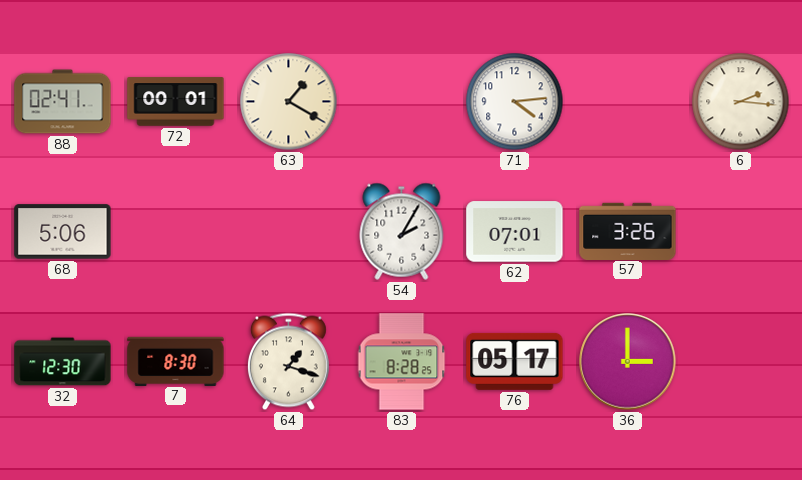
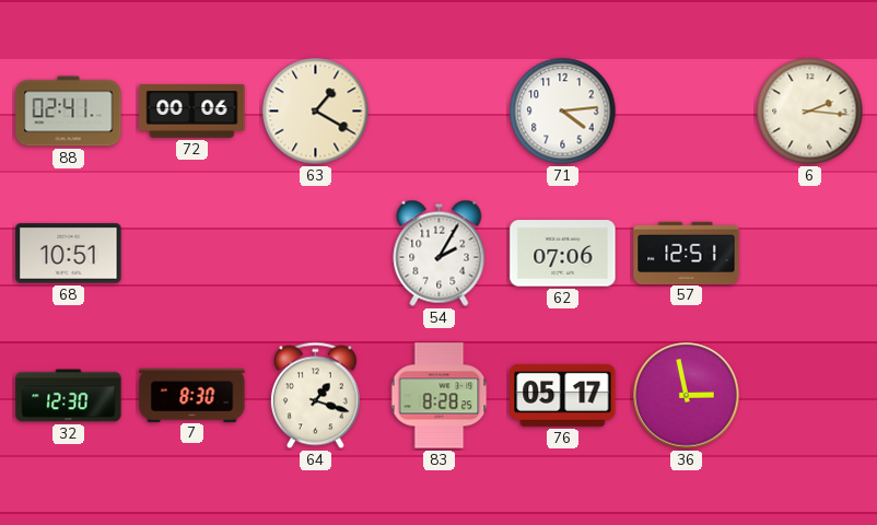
72: 00:01 -> 00:06 (192, 112)
68: 5:06 -> 10:51 (69, 254)
62: 07:01 -> 07:06 (563, 254)
57: 3:26 -> 12:51 (687, 253)
36: 3:00 -> 2:58 (687, 396)
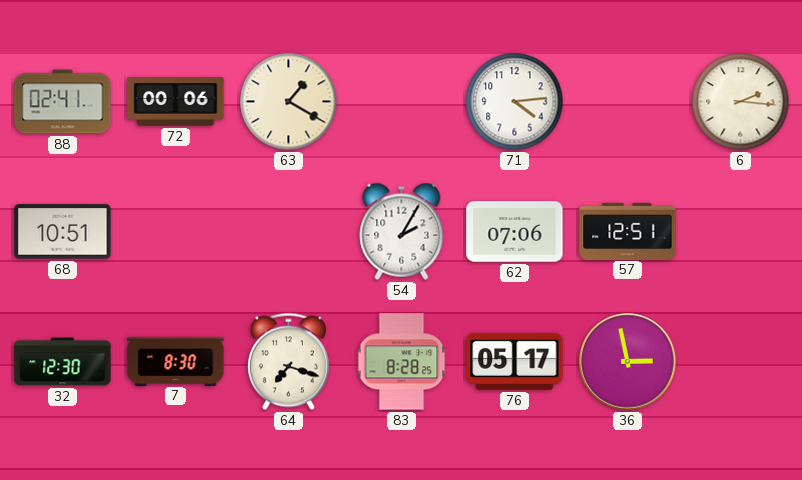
64: 1:18 -> 7:18 (288, 362)
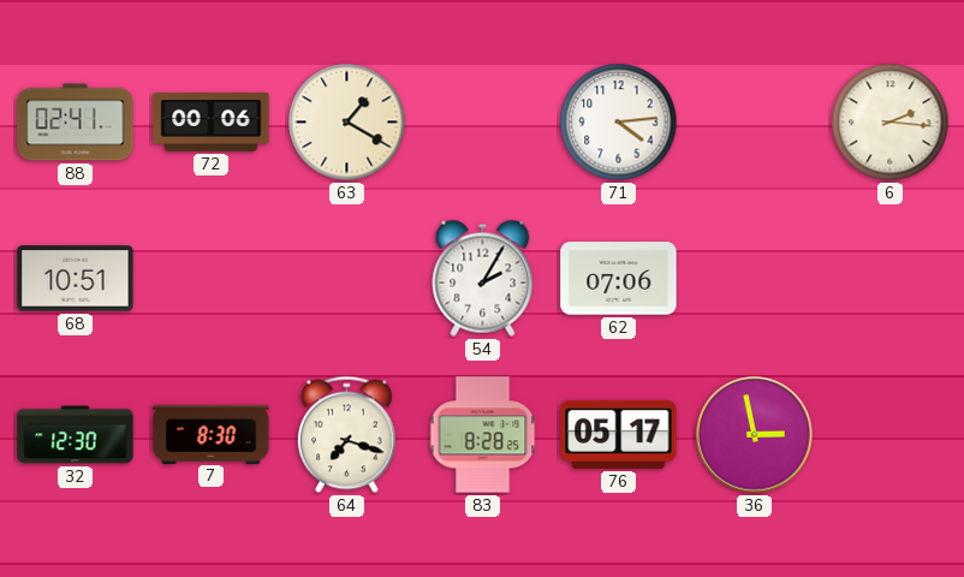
57: 12:51 -> none (628, 231)
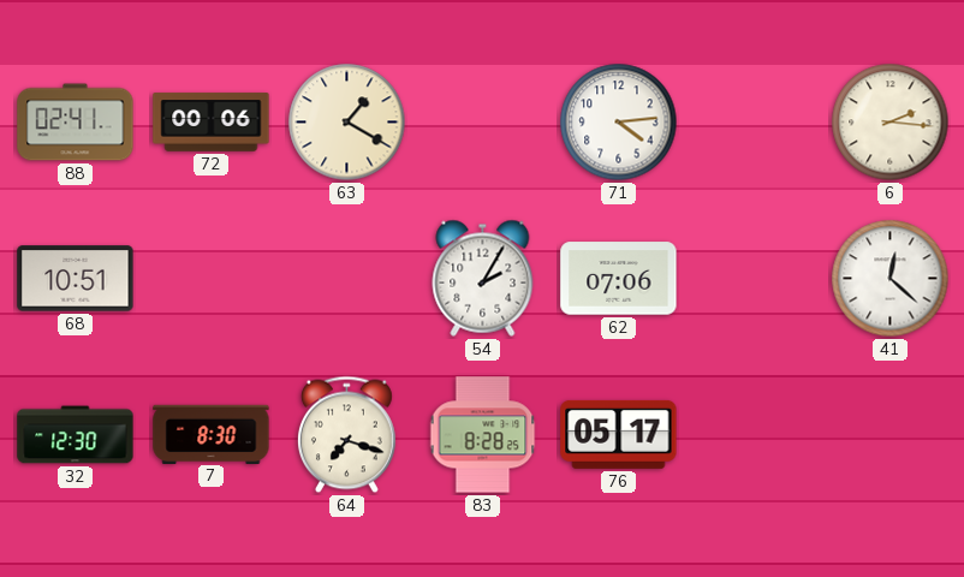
41: none -> 12:22 (891, 279)
36: 2:58 -> none (755, 435)
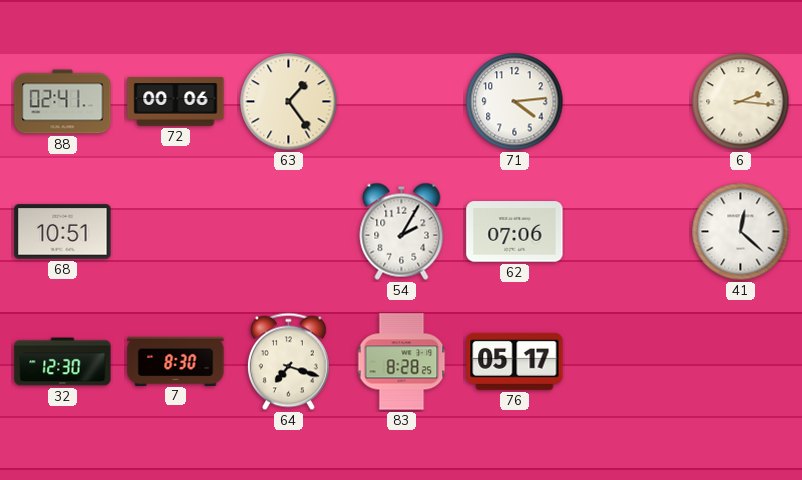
63: 1:20 -> 1:24 (289, 102)
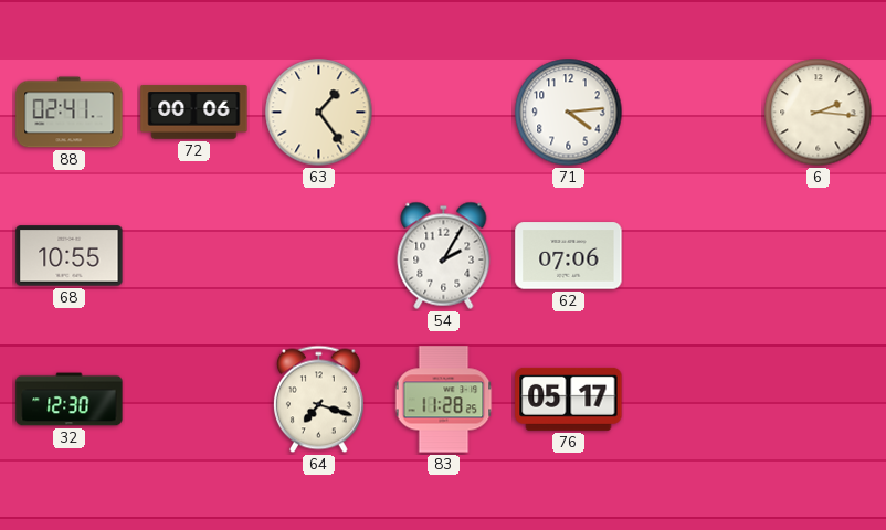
68: 10:51 -> 10:55 (70, 256)
41: 12:22 -> none (741, 232)
7: 8:30 -> none (176, 361)
83: 8:28 -> 11:28 (444, 400)
